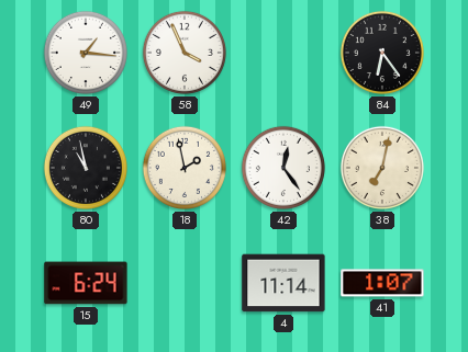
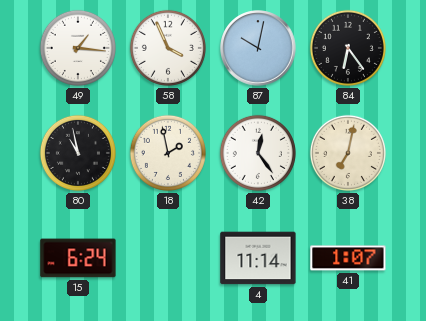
87: none -> 10:02 (258, 48)
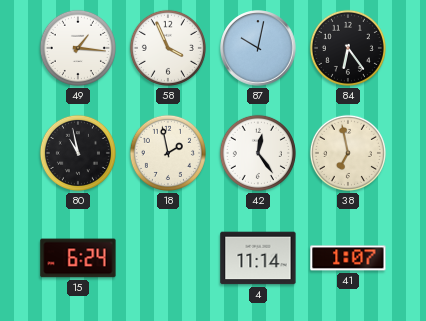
38: 7:02 -> 6:58 (348, 153)
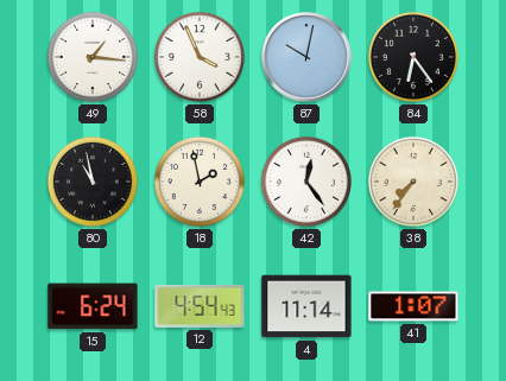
38: 6:58 -> 7:36 (413, 182)
12: none -> 4:54 (200, 306)
